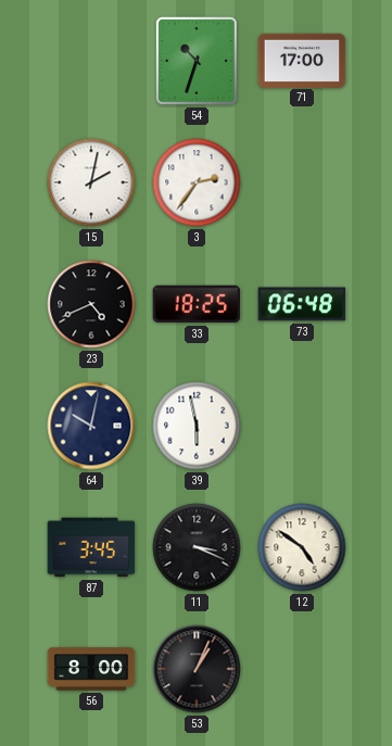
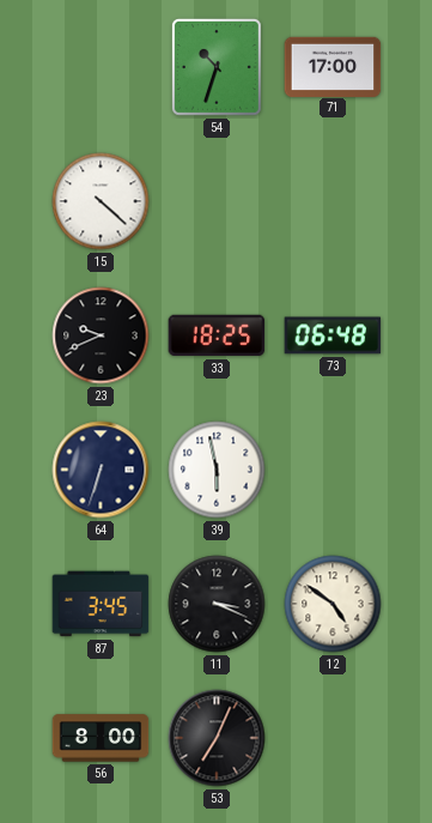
15: 2:02 -> 4:22 (101, 201)
3: 2:36 -> none (197, 182)
23: 4:41 -> 9:41 (101, 335)
64: 10:02 -> 6:33 (101, 470)
53: 1:04 -> 7:04 (217, 738)
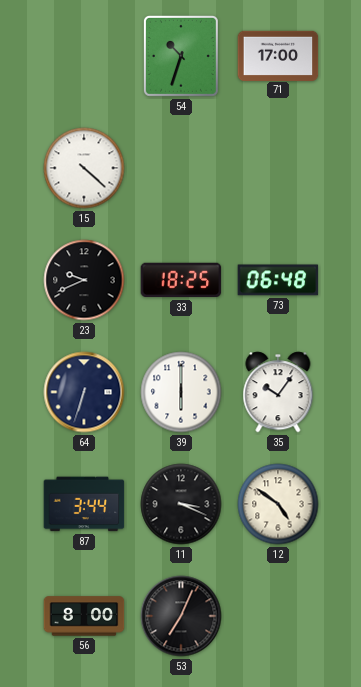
39: 5:58 -> 6:00 (181, 392)
35: none -> 10:06 (278, 392)
87: 3:45 -> 3:44 (84, 504)
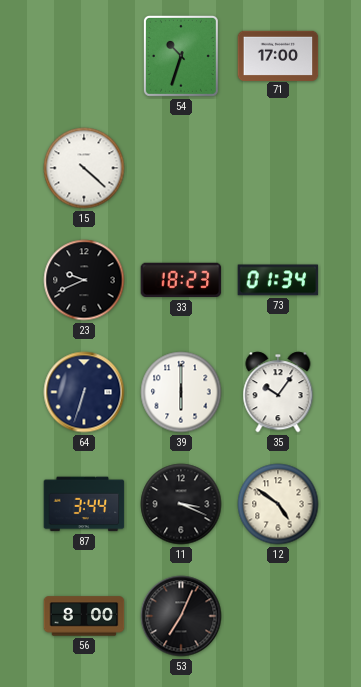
33: 18:25 -> 18:23 (181, 280)
73: 06:48 -> 01:34 (278, 280)
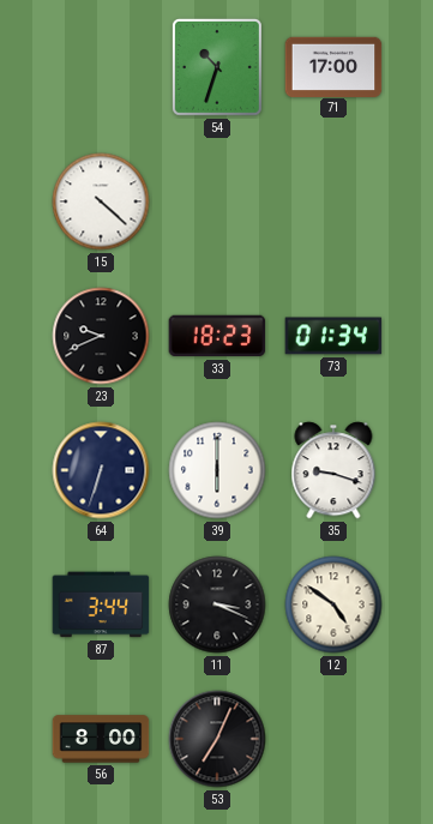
35: 10:06 -> 9:18 (333, 470)
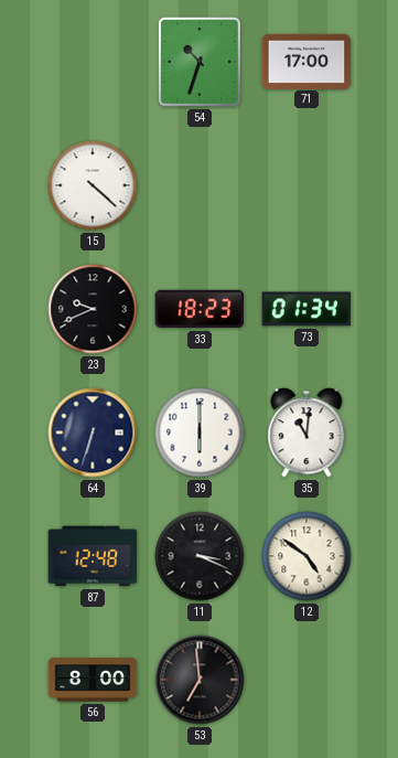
35: 9:18 -> 11:01 (306, 433)
87: 3:44 -> 12:48 (93, 556)
53: 7:04 -> 6:59 (200, 680)
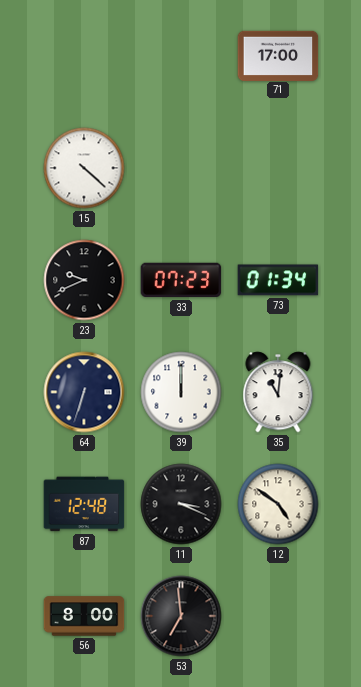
54: 10:33 -> none (200, 62)
33: 18:23 -> 07:23 (181, 280)
39: 6:00 -> 12:00 (181, 392)
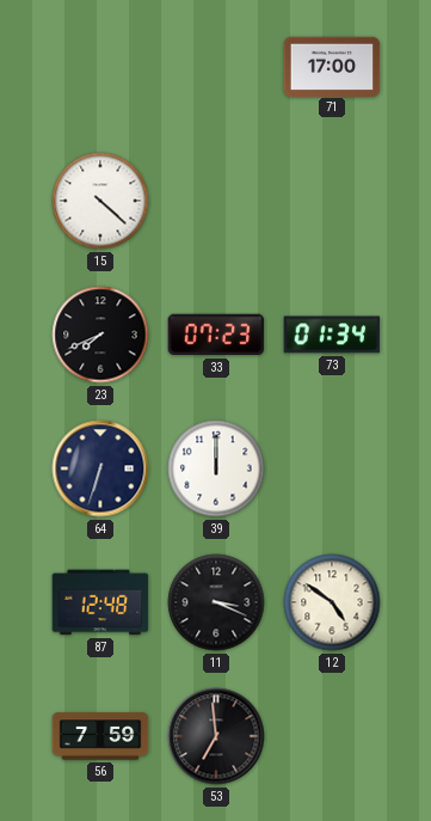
23: 9:41 -> 7:41 (100, 335)
35: 11:01 -> none (278, 392)
56: 8:00 -> 7:59 (100, 736)
